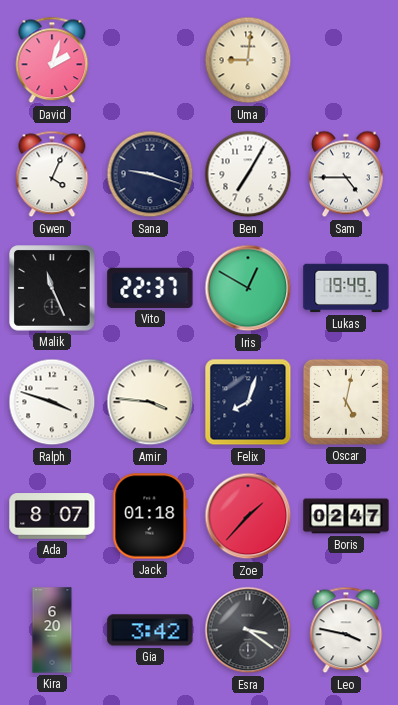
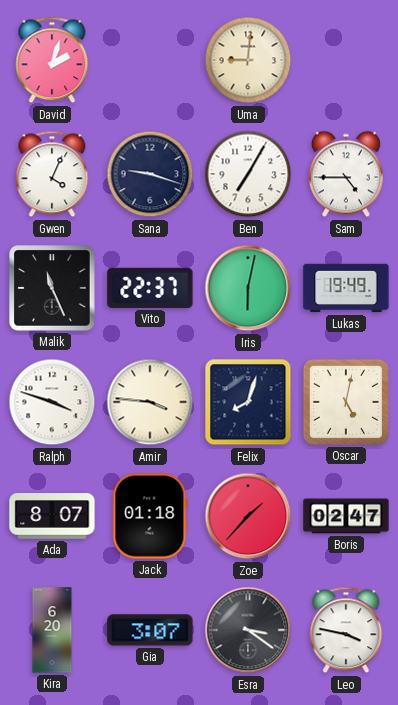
Iris: 12:50 -> 6:02 (248, 288)
Gia: 3:42 -> 3:07 (150, 630)
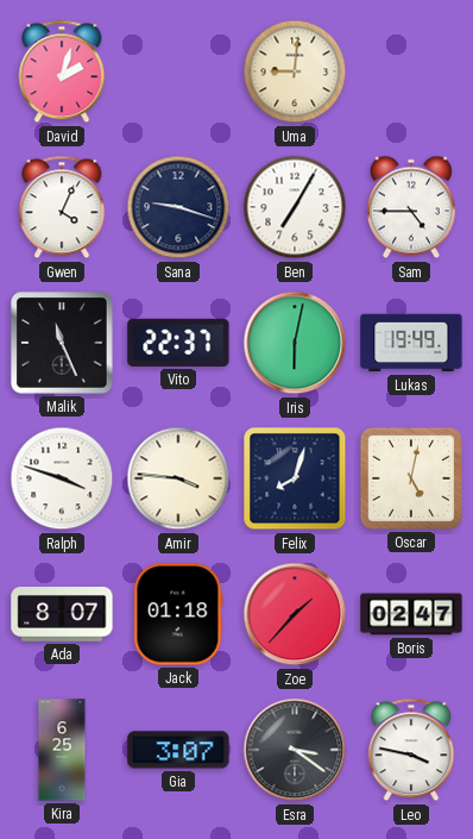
Kira: 6:20 -> 6:25 (62, 750)
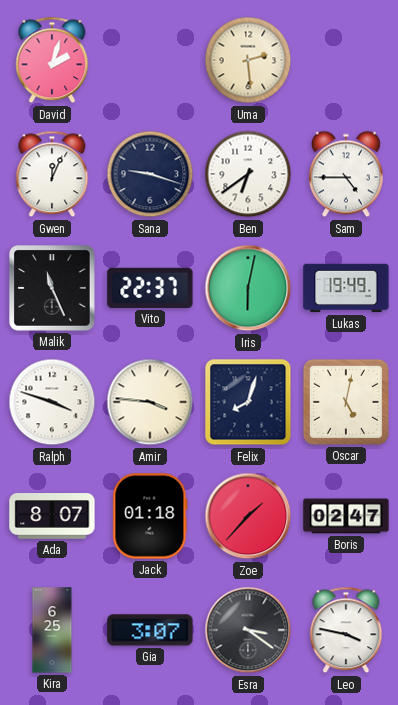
Uma: 9:01 -> 2:29 (248, 60)
Gwen: 4:04 -> 12:04 (52, 174)
Ben: 7:05 -> 6:39 (248, 174)
